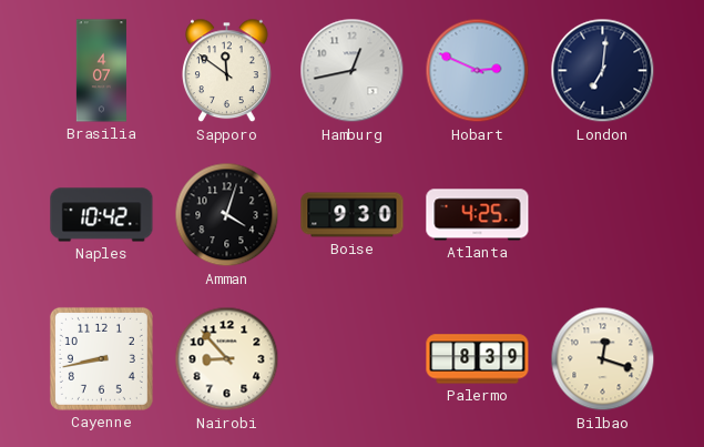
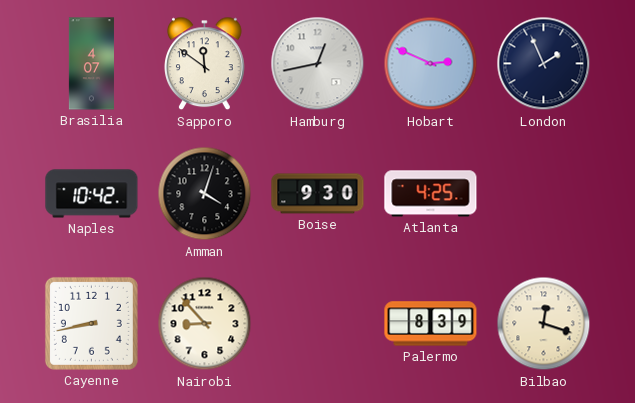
London: 7:01 -> 1:56 (544, 64)
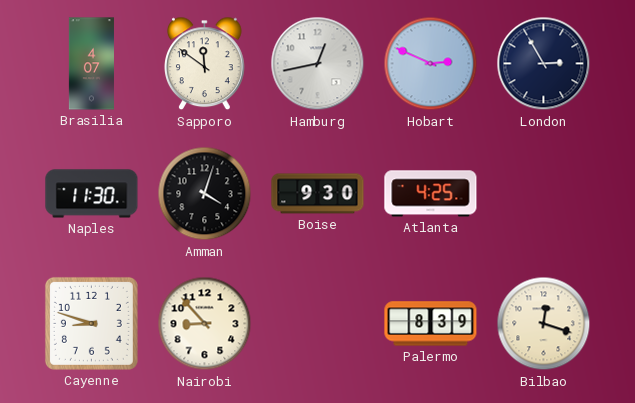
London: 1:56 -> 2:55 (544, 64)
Naples: 10:42 -> 11:30 (92, 194)
Cayenne: 8:43 -> 8:48 (91, 323)
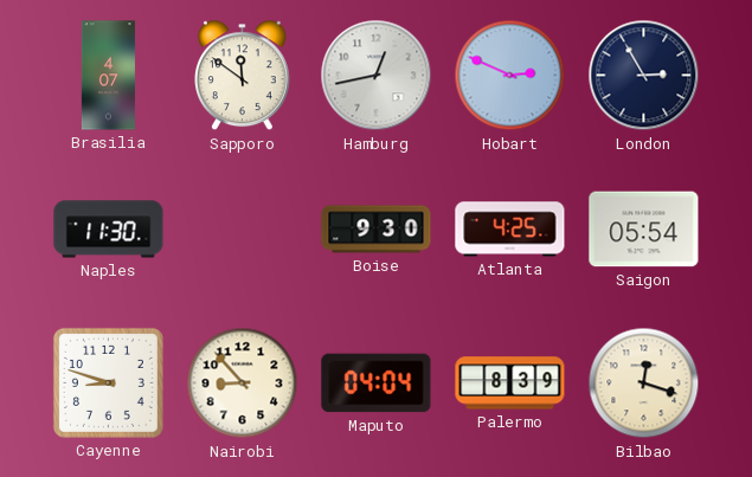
Amman: 4:03 -> none (205, 194)
Saigon: none -> 05:54 (644, 230)
Maputo: none -> 04:04 (377, 383)
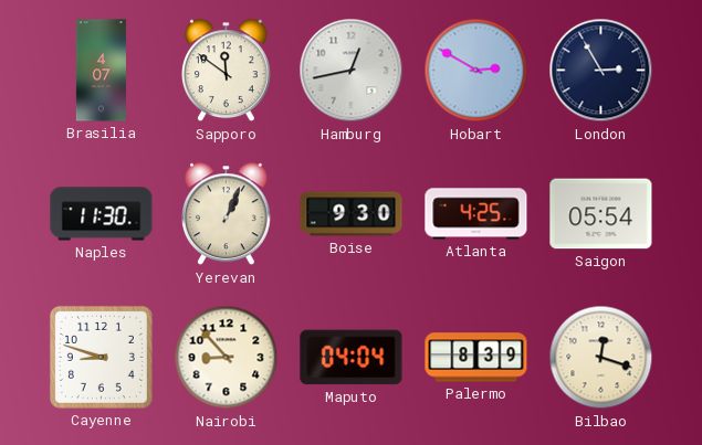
Hobart: 2:49 -> 2:50 (476, 71)
Yerevan: none -> 1:04 (227, 214)
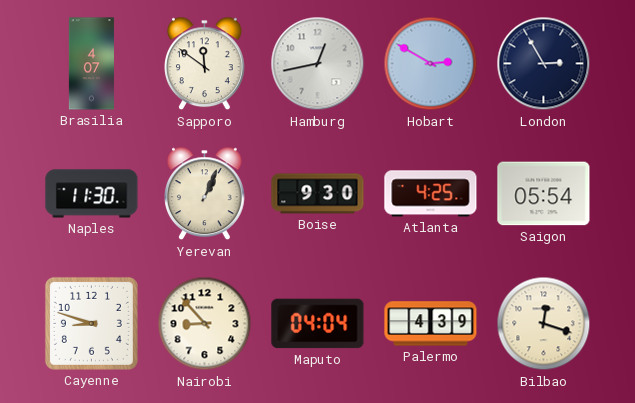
Palermo: 8:39 -> 4:39 (431, 324)
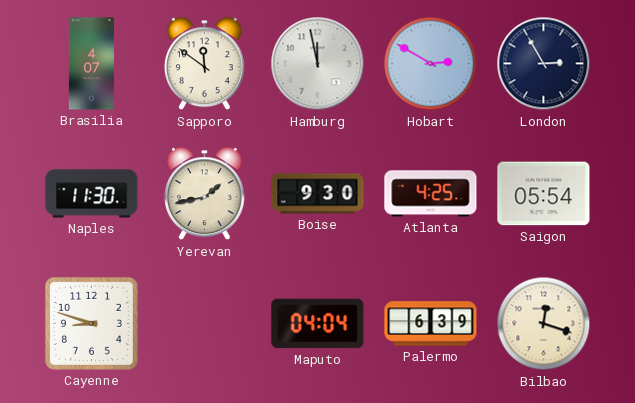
Hamburg: 12:43 -> 11:58 (318, 64)
Yerevan: 1:04 -> 1:43 (205, 194)
Nairobi: 8:53 -> none (205, 324)
Palermo: 4:39 -> 6:39 (431, 324)
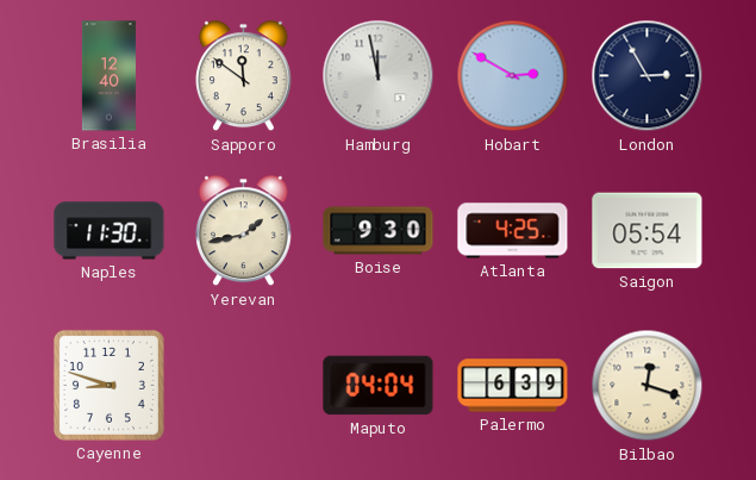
Brasilia: 4:07 -> 12:40 (108, 76)
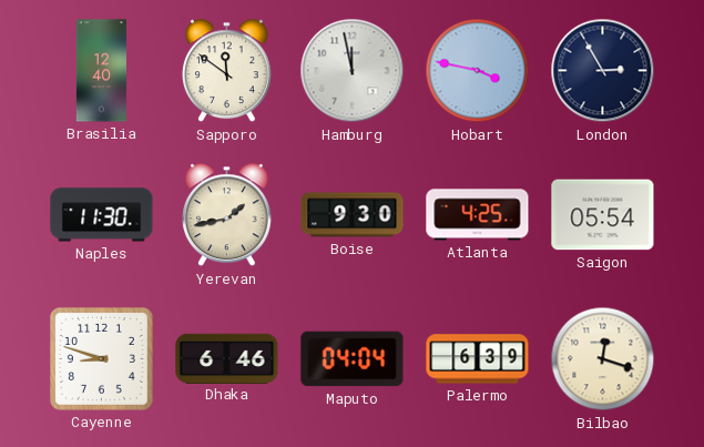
Hobart: 2:50 -> 3:47 (478, 71)
Dhaka: none -> 6:46 (227, 358)
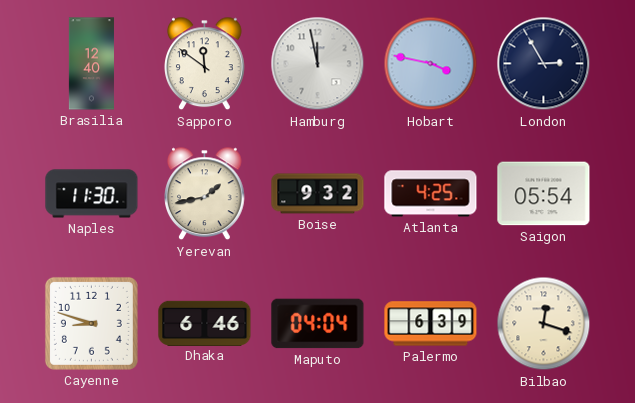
Boise: 9:30 -> 9:32 (318, 194)
